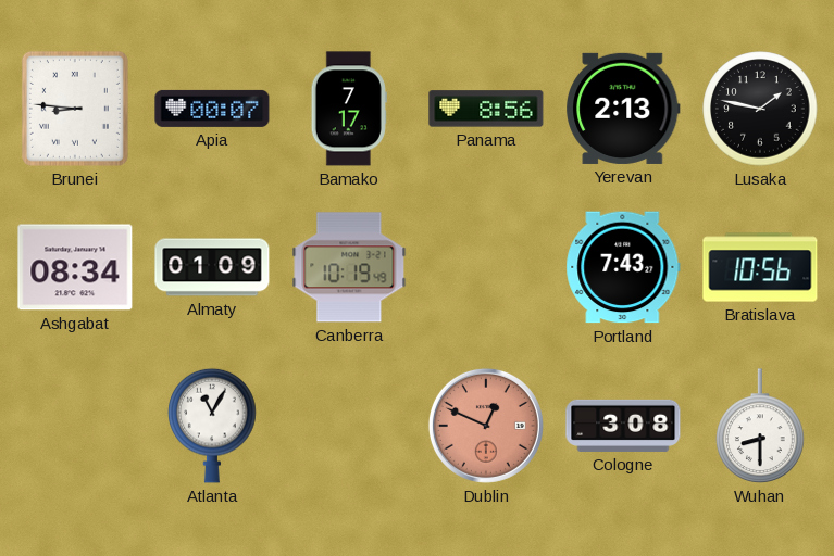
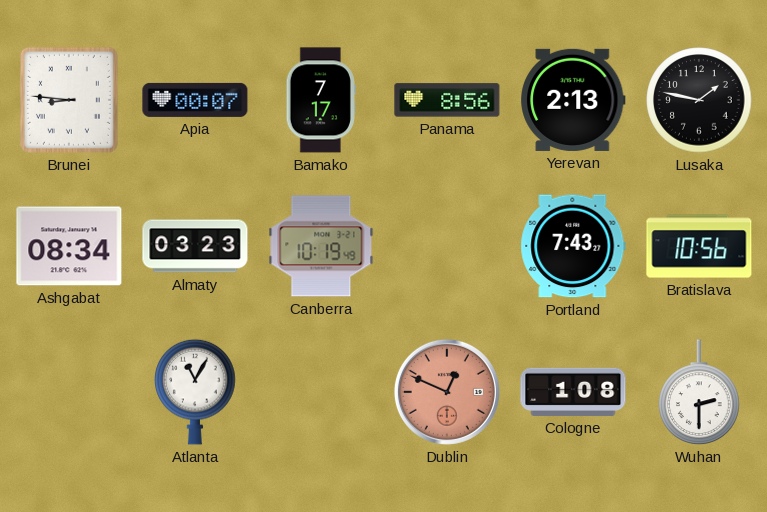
Almaty: 01:09 -> 03:23 (195, 246)
Cologne: 3:08 -> 1:08 (573, 392)
Wuhan: 8:30 -> 2:30 (699, 392)
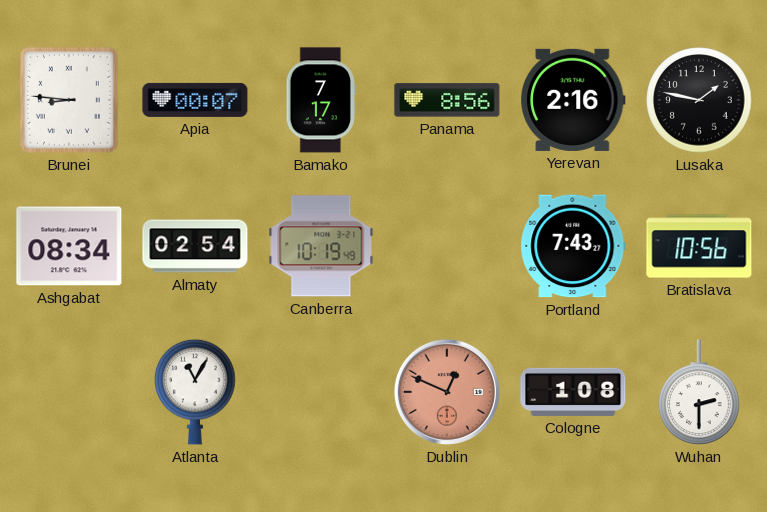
Yerevan: 2:13 -> 2:16 (573, 100)
Almaty: 03:23 -> 02:54 (195, 246)
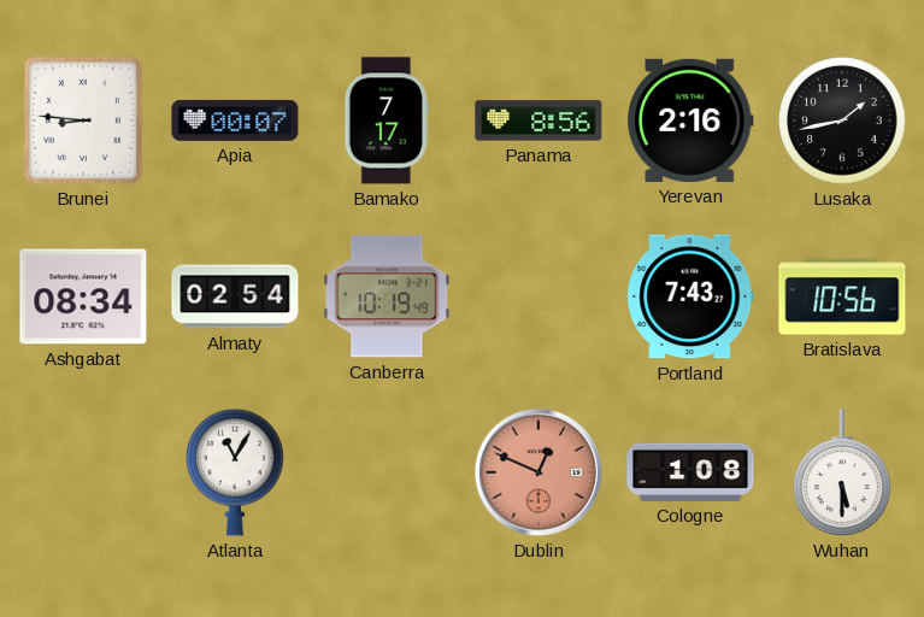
Lusaka: 1:47 -> 1:43 (842, 121)
Wuhan: 2:30 -> 5:30 (842, 472)
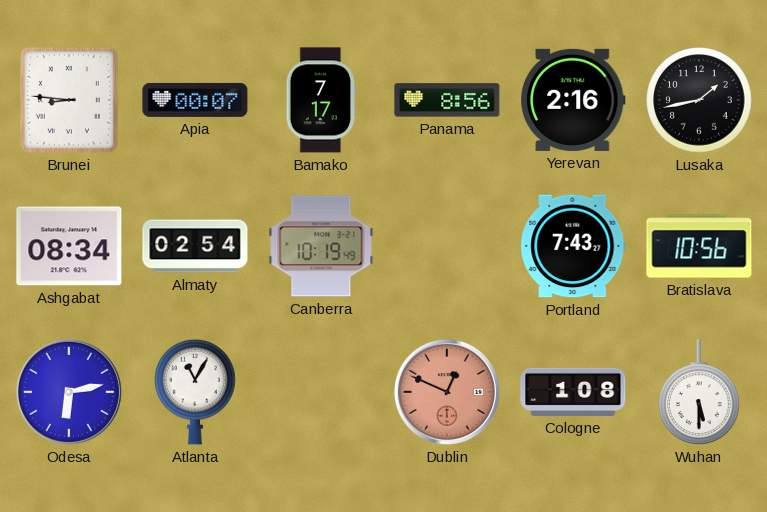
Odesa: none -> 6:13 (69, 392)
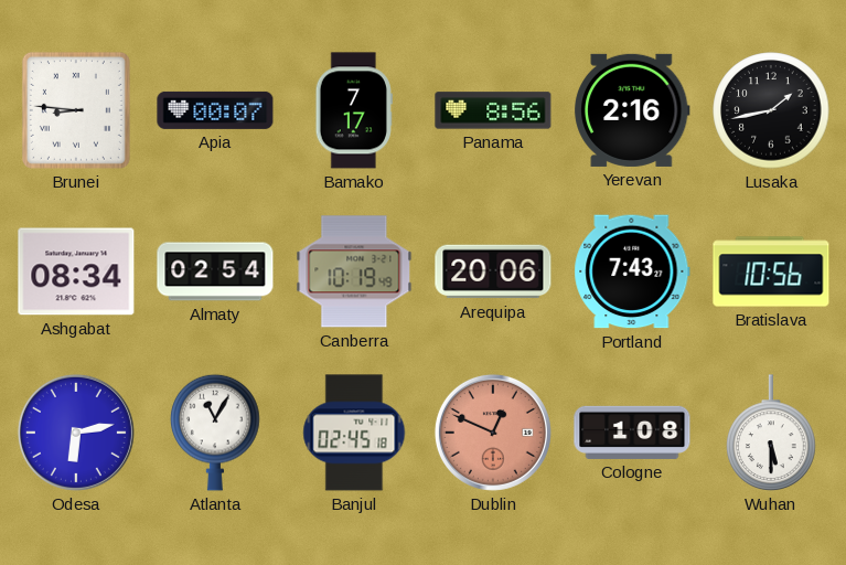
Arequipa: none -> 20:06 (493, 271)
Banjul: none -> 02:45 (354, 433)
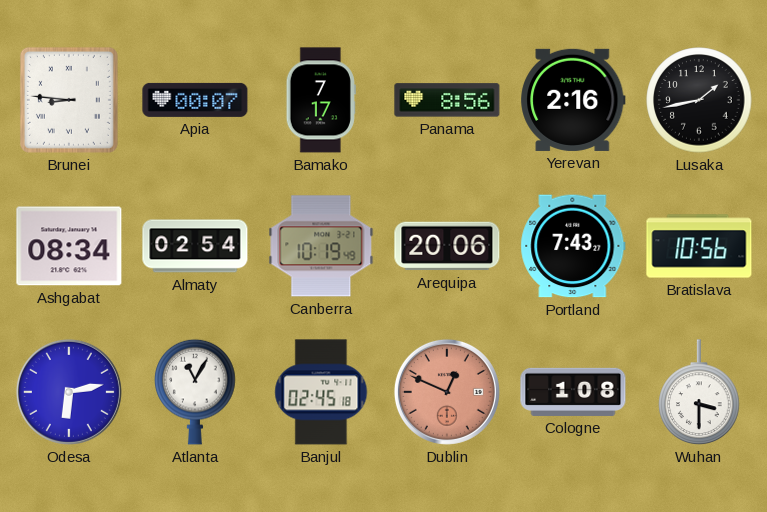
Wuhan: 5:30 -> 3:30 (699, 392)
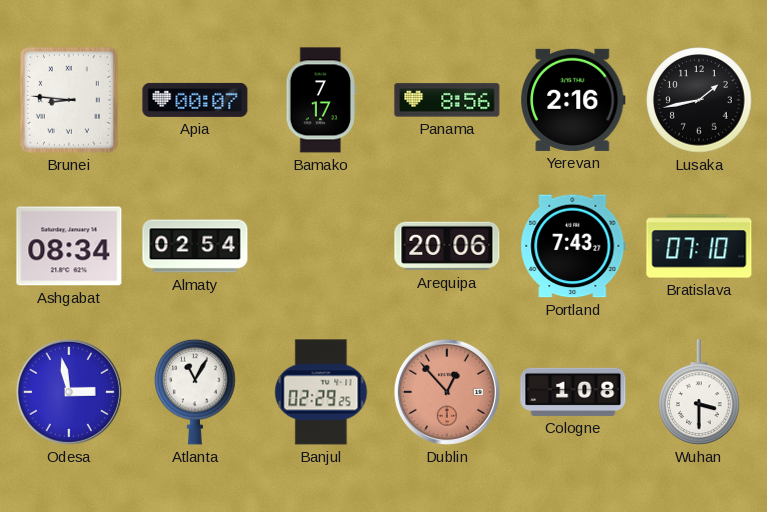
Canberra: 10:19 -> none (321, 246)
Bratislava: 10:56 -> 07:10 (699, 246)
Odesa: 6:13 -> 2:58 (69, 392)
Banjul: 02:45 -> 02:29 (321, 392)
Dublin: 12:49 -> 12:53 (447, 392)
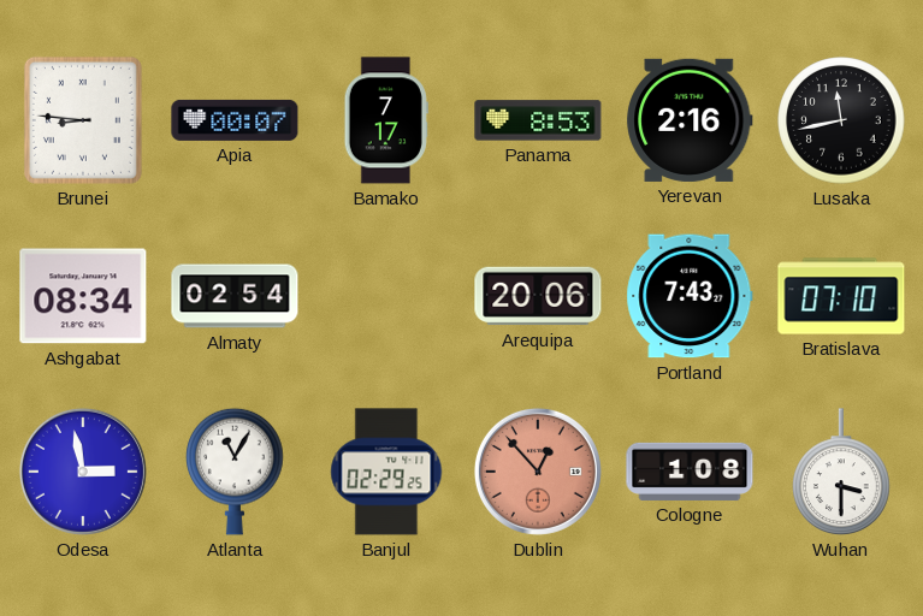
Panama: 8:56 -> 8:53 (538, 120)
Lusaka: 1:43 -> 11:43 (841, 120)
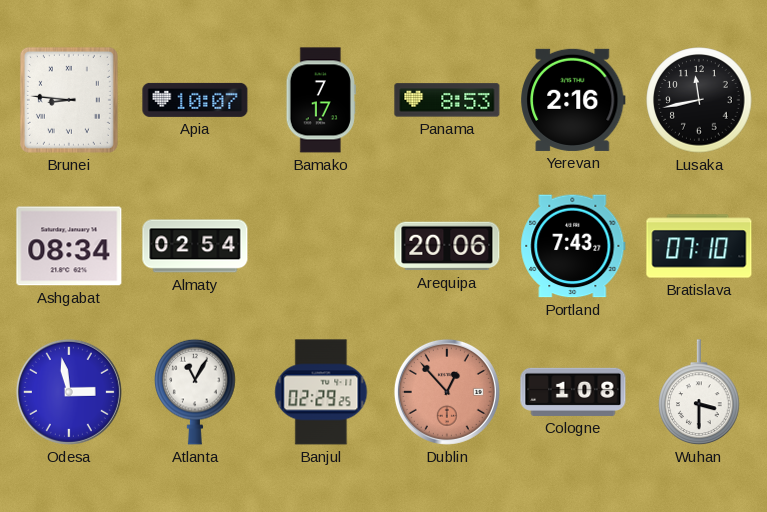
Apia: 00:07 -> 10:07 (195, 100)
